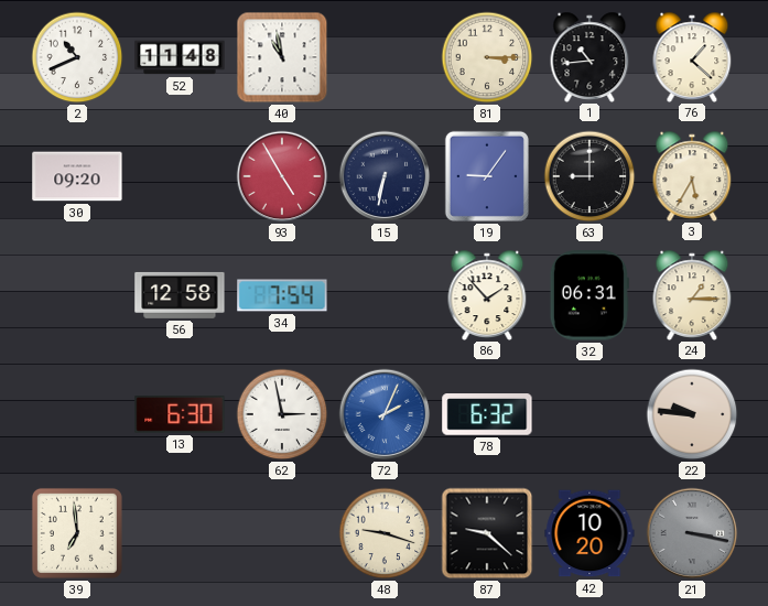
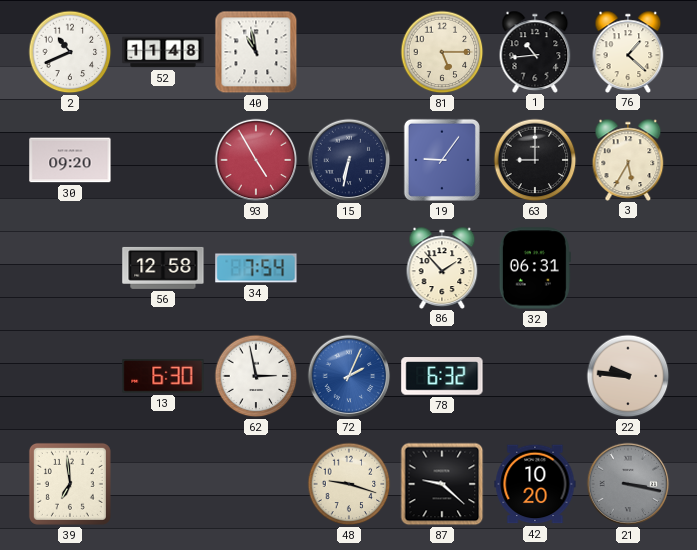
81: 3:15 -> 5:15 (442, 52)
24: 1:15 -> none (692, 294)
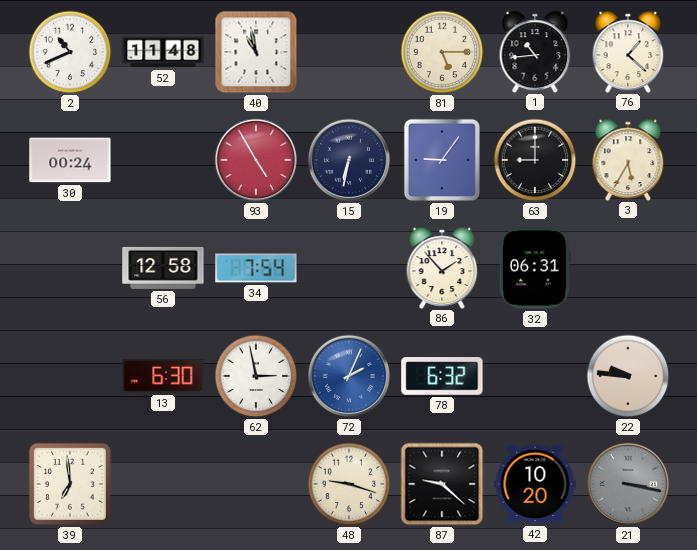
30: 09:20 -> 00:24 (70, 160)
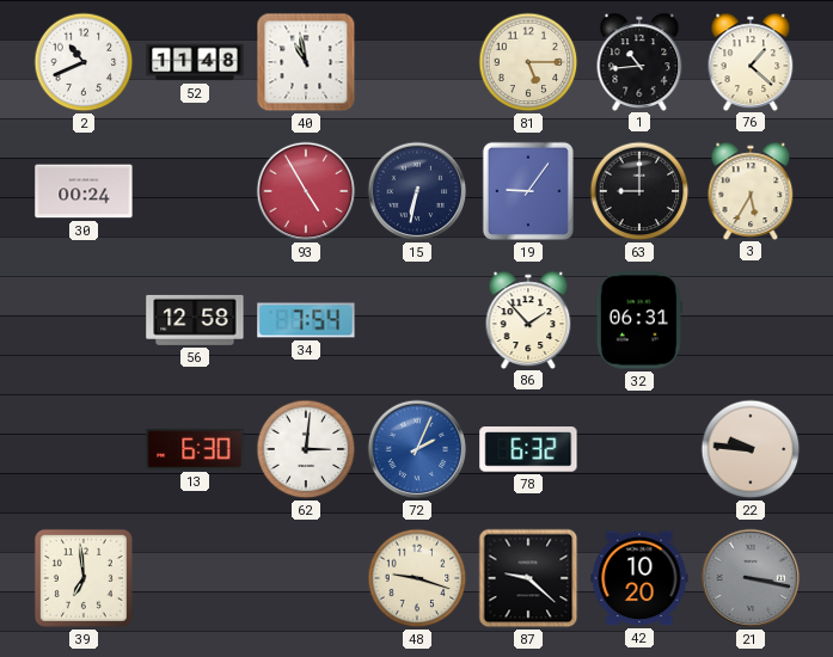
62: 2:58 -> 3:01 (306, 449)
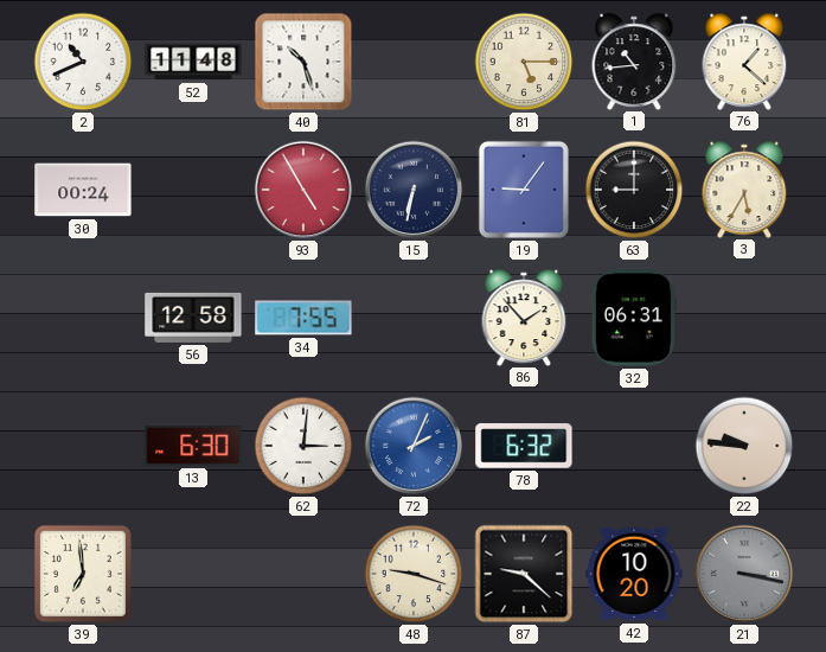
40: 10:58 -> 10:27 (303, 62)
34: 7:54 -> 7:55 (303, 318)
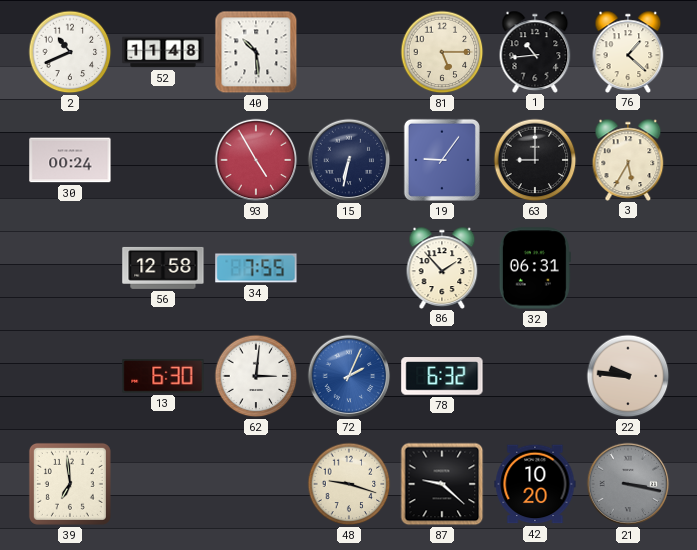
40: 10:27 -> 10:29 (256, 52)
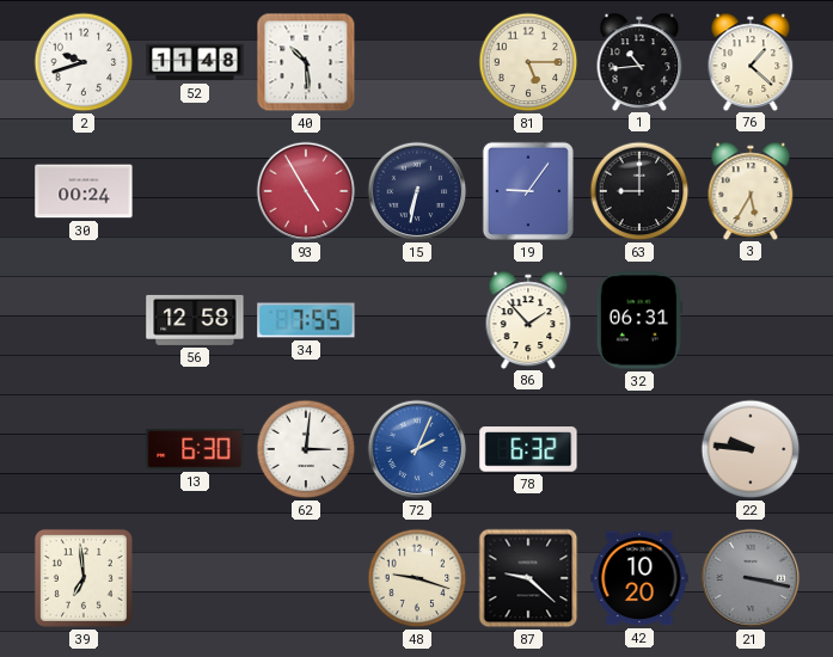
2: 10:41 -> 9:42 (84, 62)
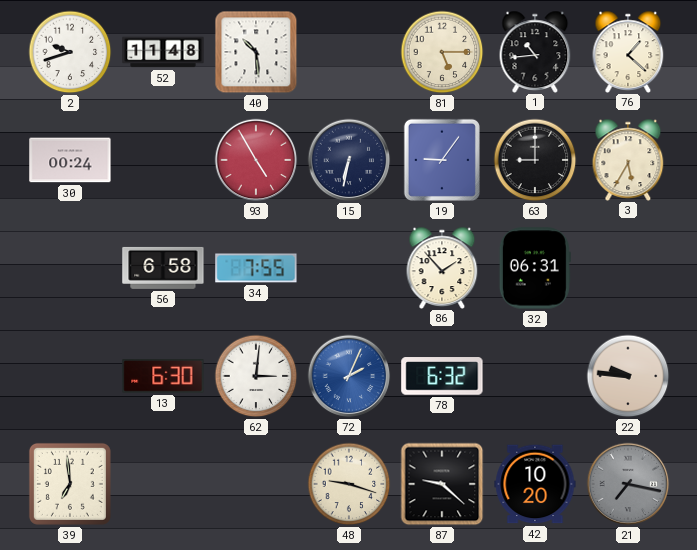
56: 12:58 -> 6:58 (163, 268)
21: 3:17 -> 7:17 (628, 484)
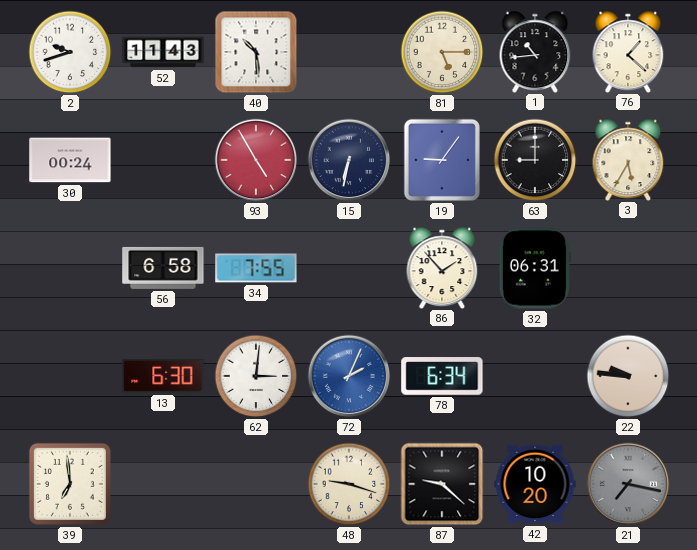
52: 11:48 -> 11:43 (163, 52)
78: 6:32 -> 6:34 (442, 376)
